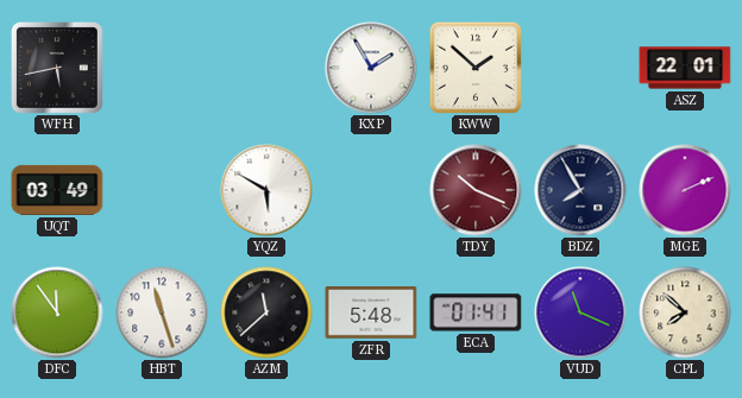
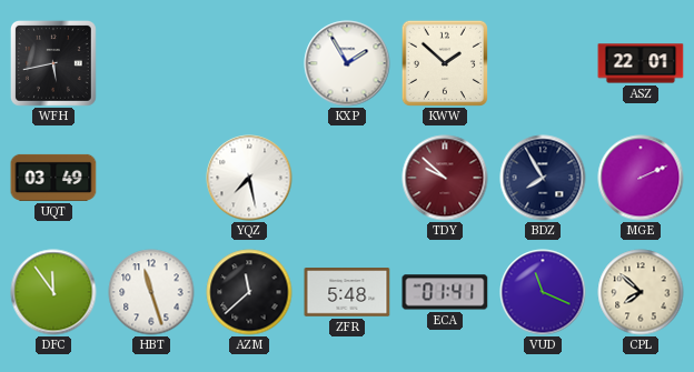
YQZ: 5:50 -> 7:28 (249, 178)
TDY: 10:19 -> 9:52 (445, 178)
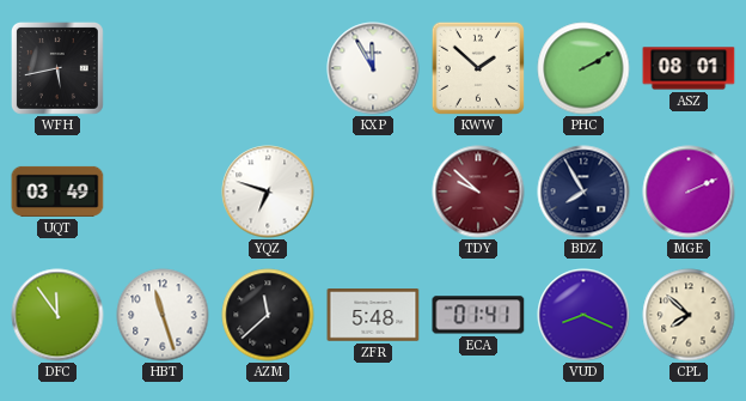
KXP: 1:55 -> 11:55 (373, 68)
PHC: none -> 2:10 (583, 68)
ASZ: 22:01 -> 08:01 (689, 68)
YQZ: 7:28 -> 6:48 (268, 192)
VUD: 11:19 -> 8:19 (583, 315)
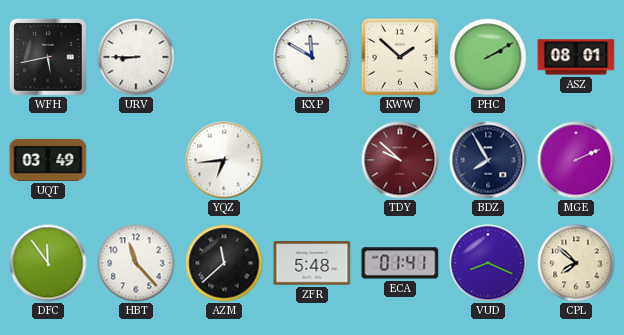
URV: none -> 8:45 (136, 57)
KXP: 11:55 -> 11:50 (312, 57)
YQZ: 6:48 -> 6:44 (224, 160)
HBT: 11:27 -> 11:23 (136, 263)
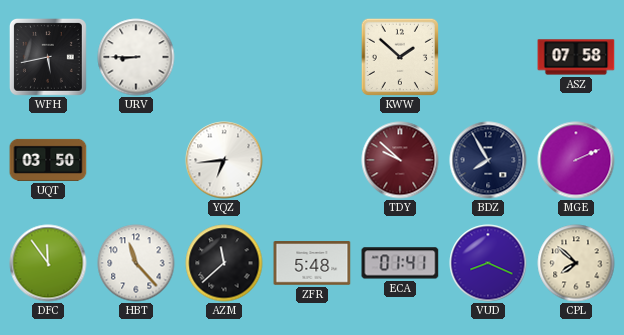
KXP: 11:50 -> none (312, 57)
PHC: 2:10 -> none (488, 57)
ASZ: 08:01 -> 07:58 (576, 57)
UQT: 03:49 -> 03:50 (48, 160)
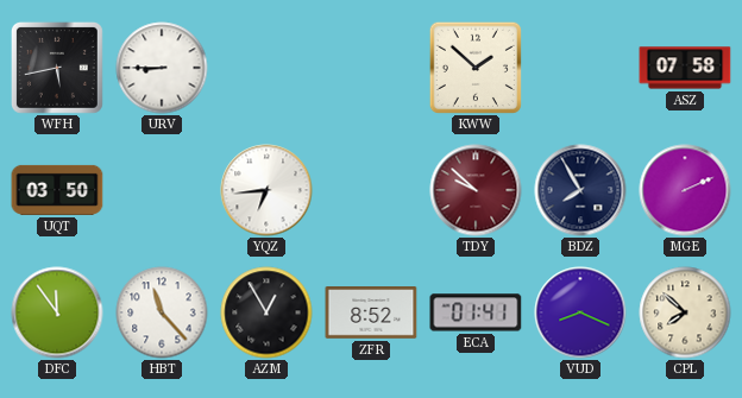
AZM: 11:38 -> 12:55 (266, 312)
ZFR: 5:48 -> 8:52 (371, 312)
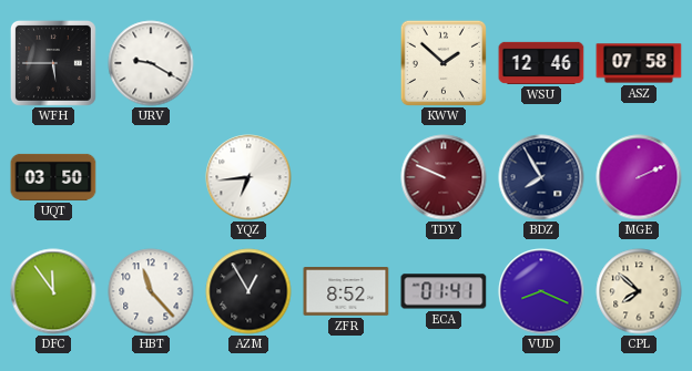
WFH: 5:43 -> 5:45 (53, 63)
URV: 8:45 -> 9:20 (151, 63)
WSU: none -> 12:46 (541, 63)
TDY: 9:52 -> 9:49 (444, 177)
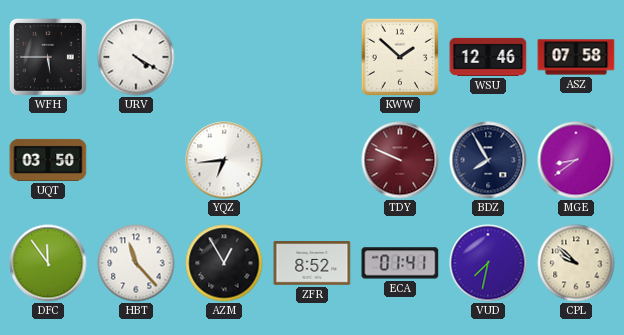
URV: 9:20 -> 4:20 (136, 57)
MGE: 2:11 -> 8:39 (576, 160)
VUD: 8:19 -> 7:32 (488, 263)
CPL: 7:52 -> 9:52 (576, 263)
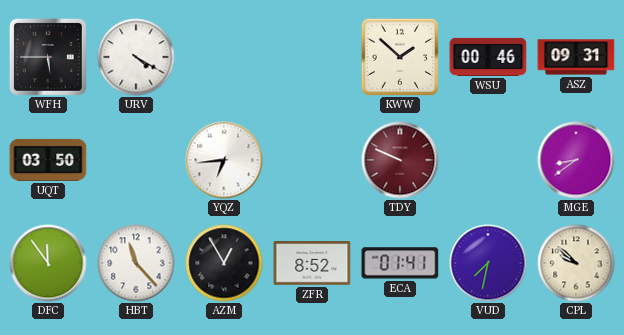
WSU: 12:46 -> 00:46 (488, 57)
ASZ: 07:58 -> 09:31 (576, 57)
BDZ: 7:55 -> none (488, 160)
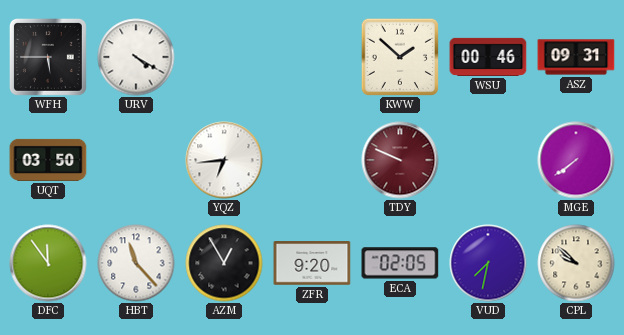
MGE: 8:39 -> 7:39 (576, 160)
ZFR: 8:52 -> 9:20 (312, 263)
ECA: 01:41 -> 02:05 (400, 263)
